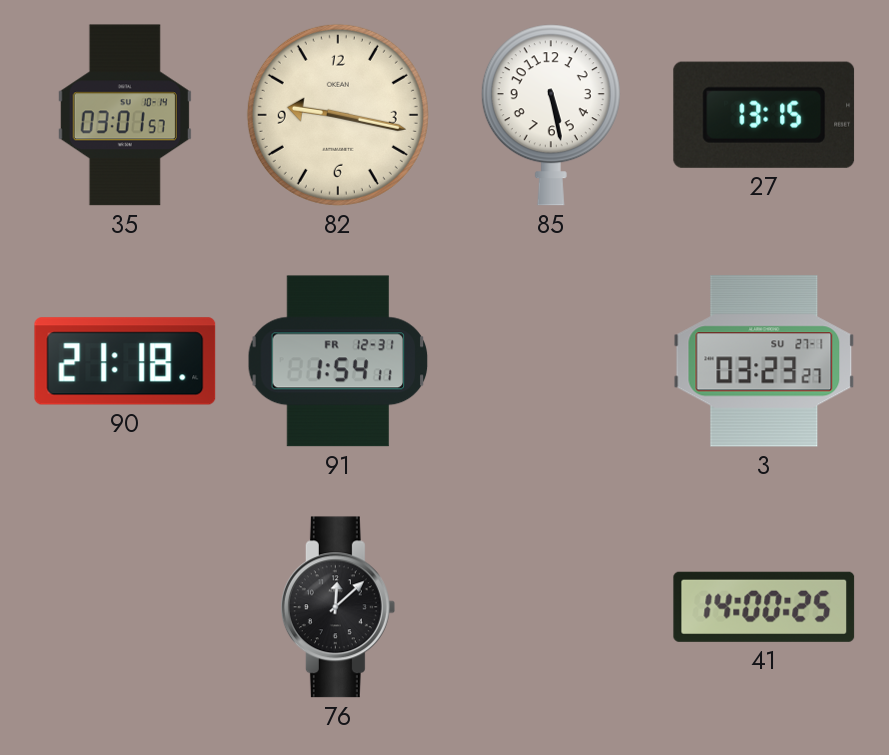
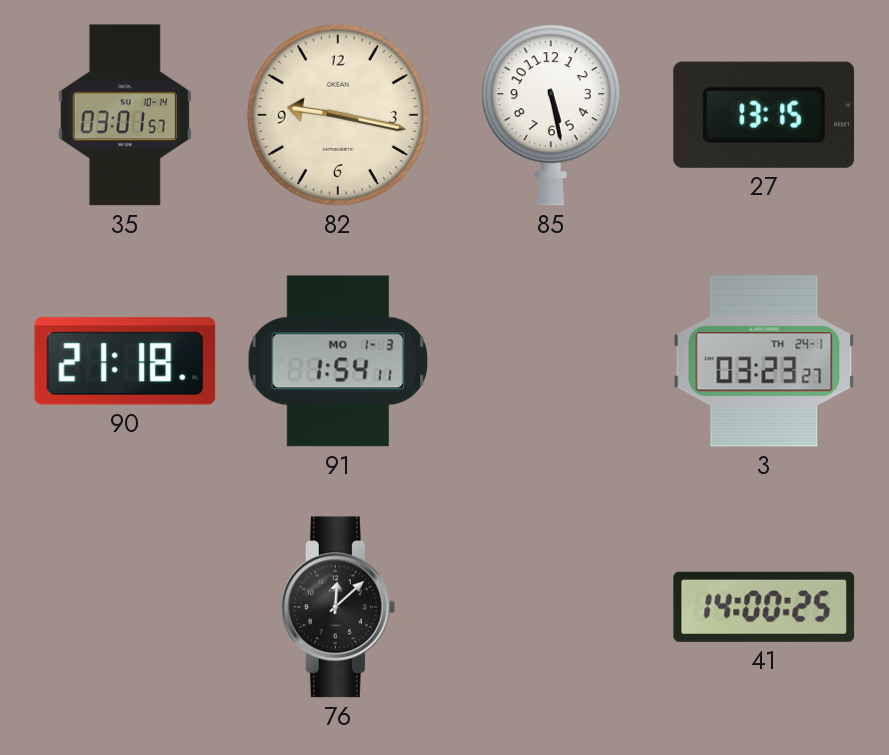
91 date: FR 12-31 -> MO 1-3 (338, 361)
3 date: SU 27-1 -> TH 24-1 (764, 361)
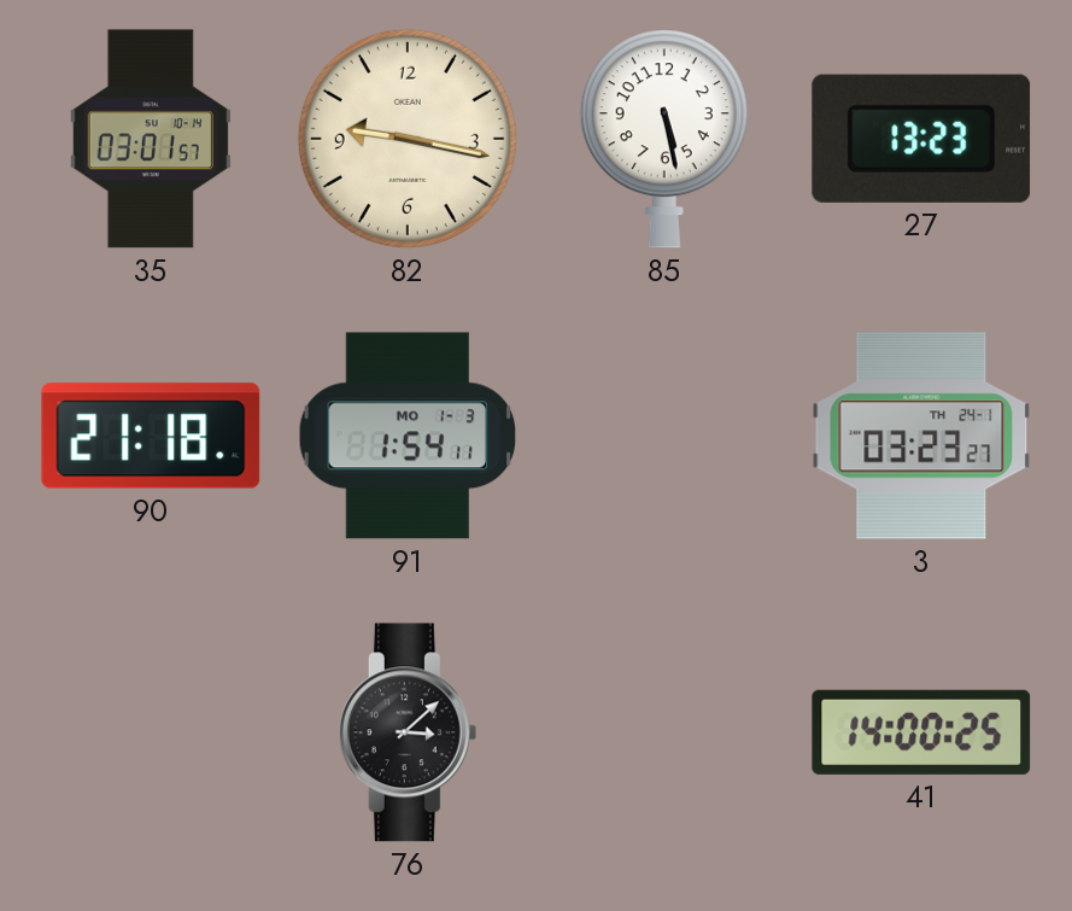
27: 13:15 -> 13:23 (921, 139)
76: 12:08 -> 3:08 (408, 732)
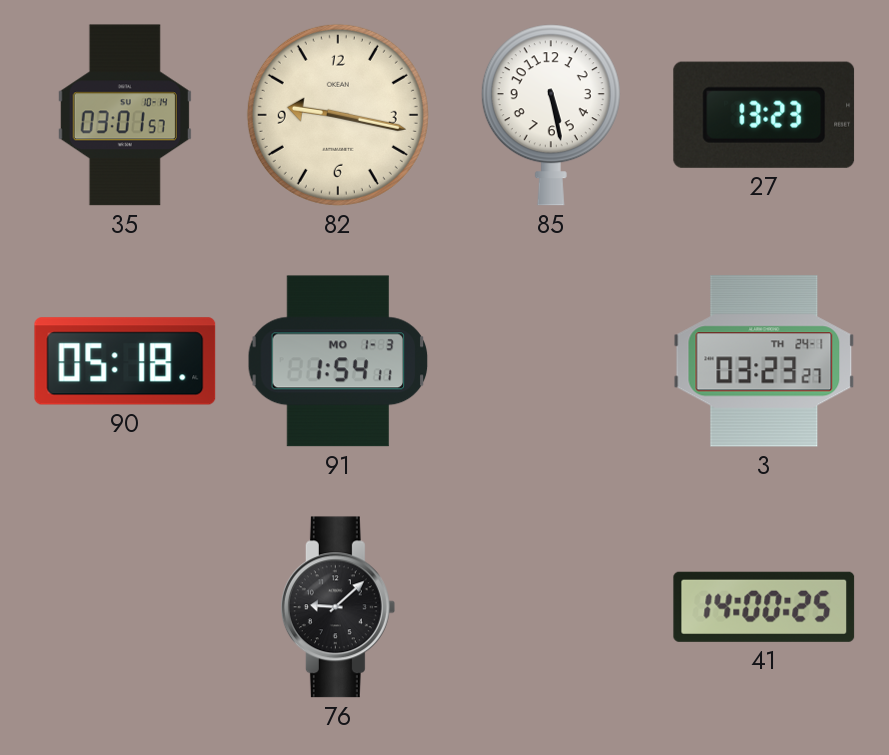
90: 21:18 -> 05:18 (125, 361)
76: 3:08 -> 9:08 (338, 607)
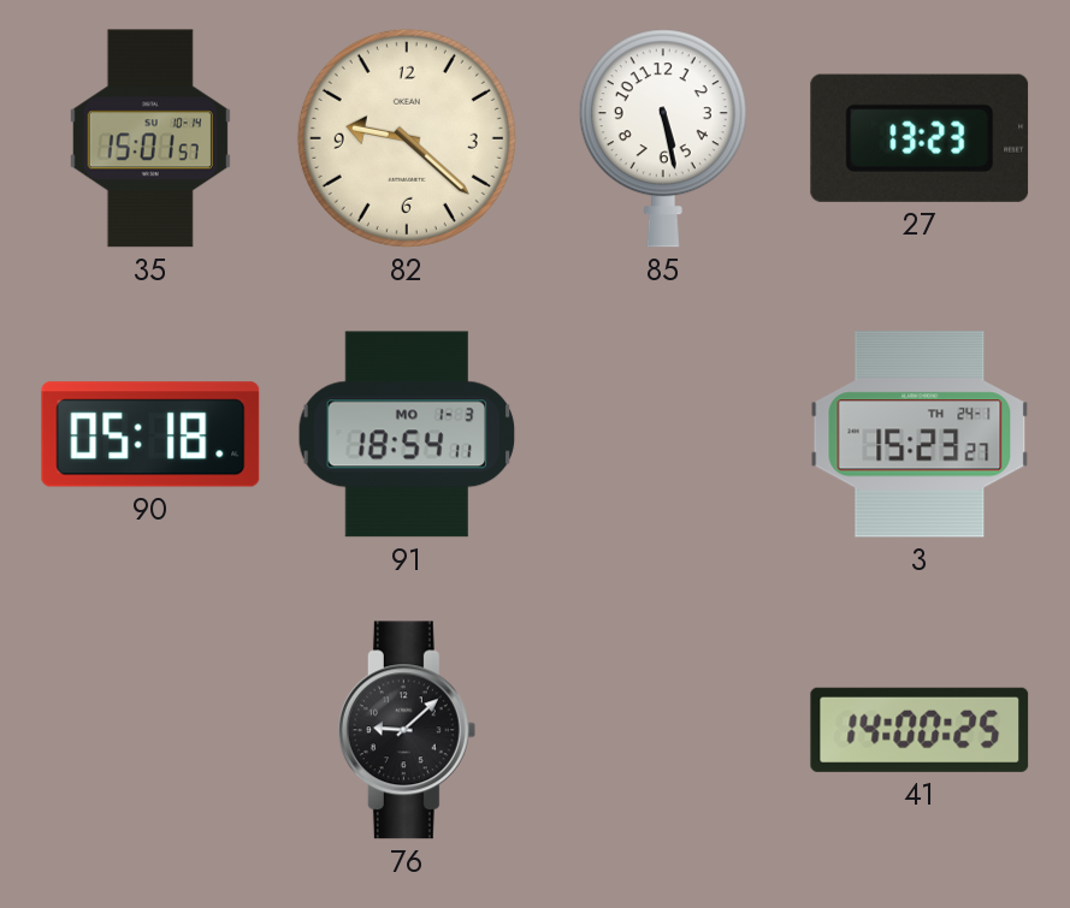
35: 03:01 -> 15:01 (150, 138)
82: 9:17 -> 9:22 (407, 138)
91: 1:54 -> 18:54 (407, 434)
3: 03:23 -> 15:23 (920, 434)
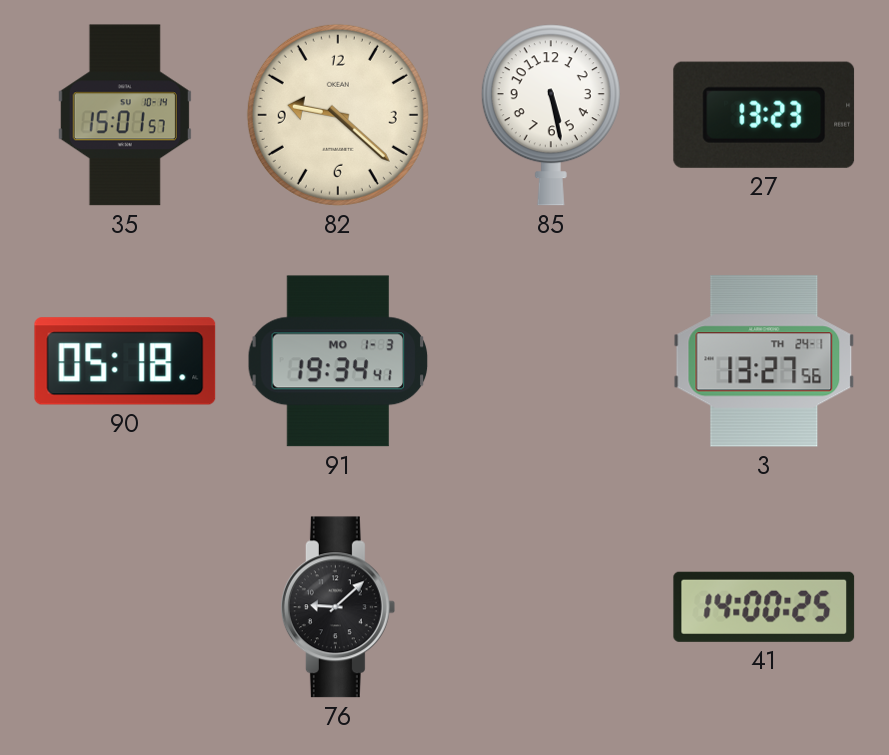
91: 18:54 -> 19:34 (338, 361)
3: 15:23 -> 13:27 (764, 361)
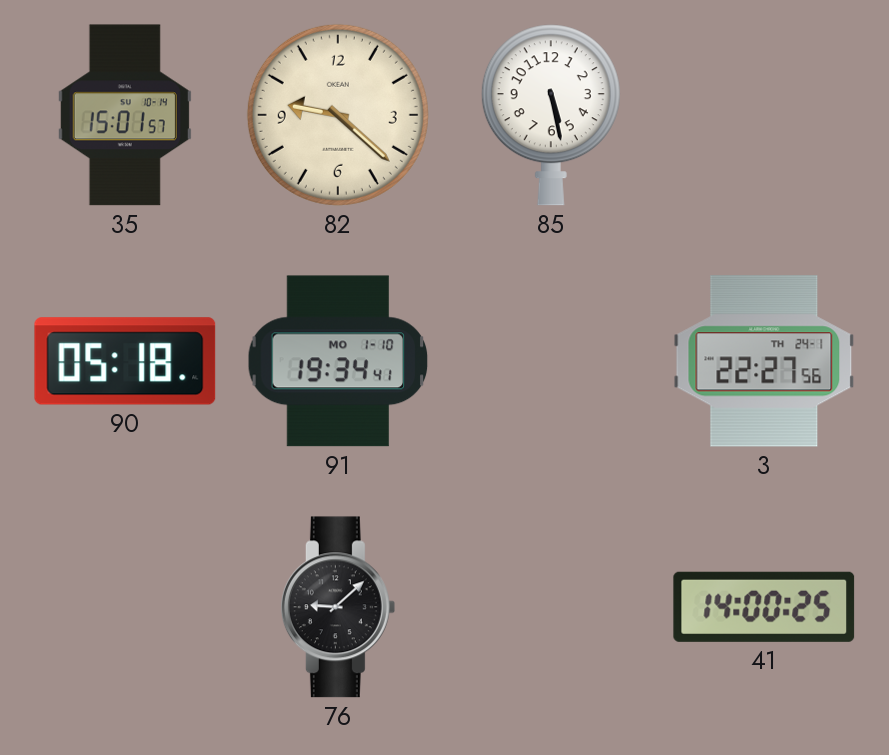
27: 13:23 -> none (764, 115)
91 date: MO 1-3 -> MO 1-10 (338, 361)
3: 13:27 -> 22:27 (764, 361)
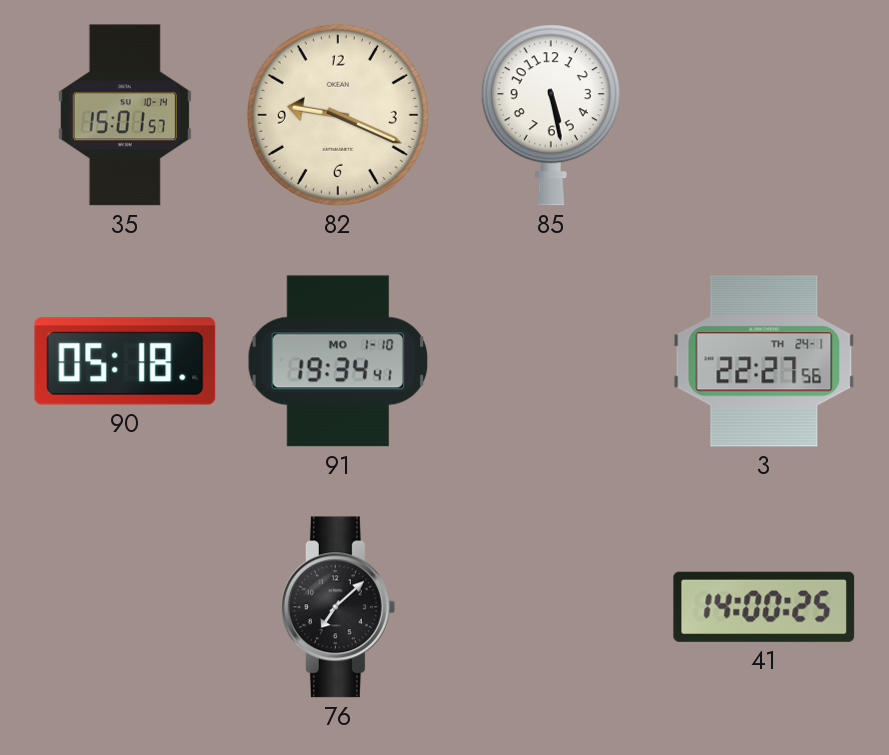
82: 9:22 -> 9:19 (338, 115)
76: 9:08 -> 7:08 (338, 607)
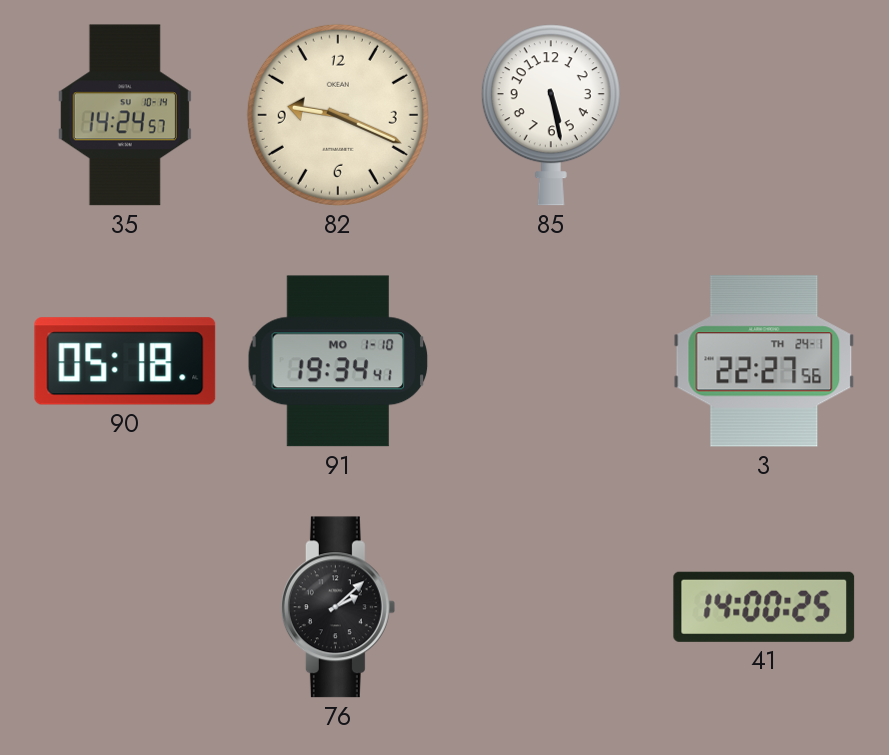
35: 15:01 -> 14:24 (125, 115)
76: 7:08 -> 2:08 (338, 607)
